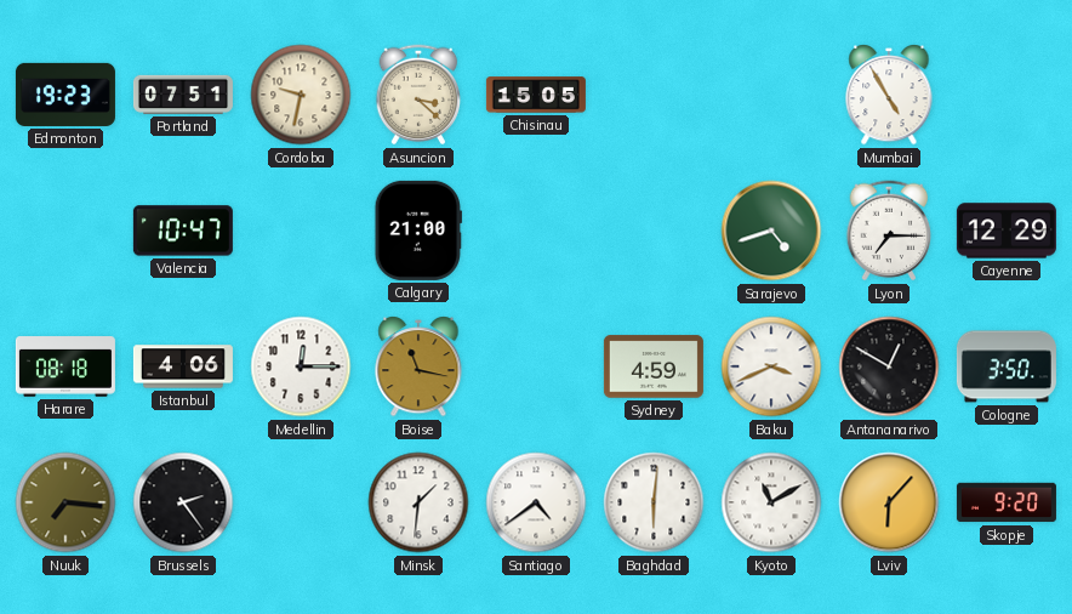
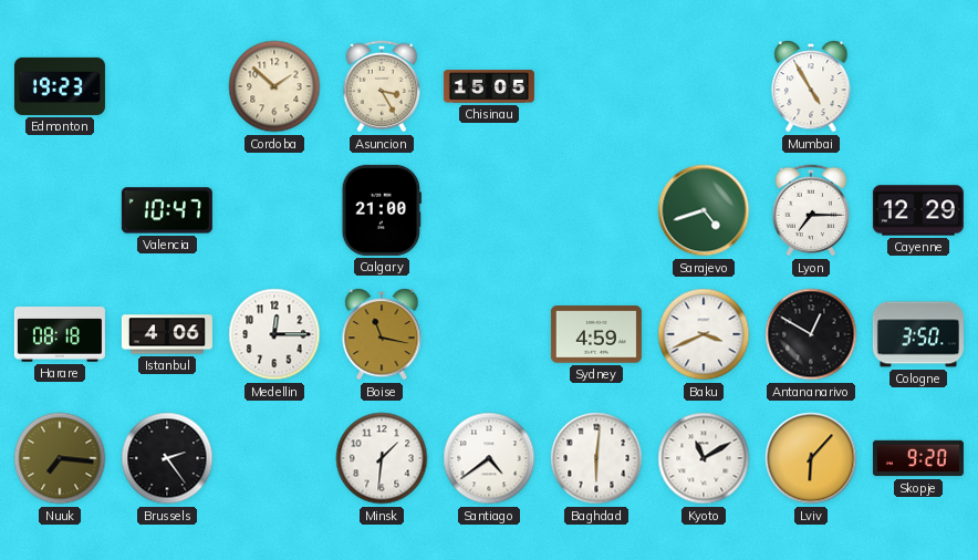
Portland: 07:51 -> none (183, 95)
Cordoba: 9:32 -> 1:52 (274, 86)
Asuncion: 3:22 -> 3:25 (382, 86)
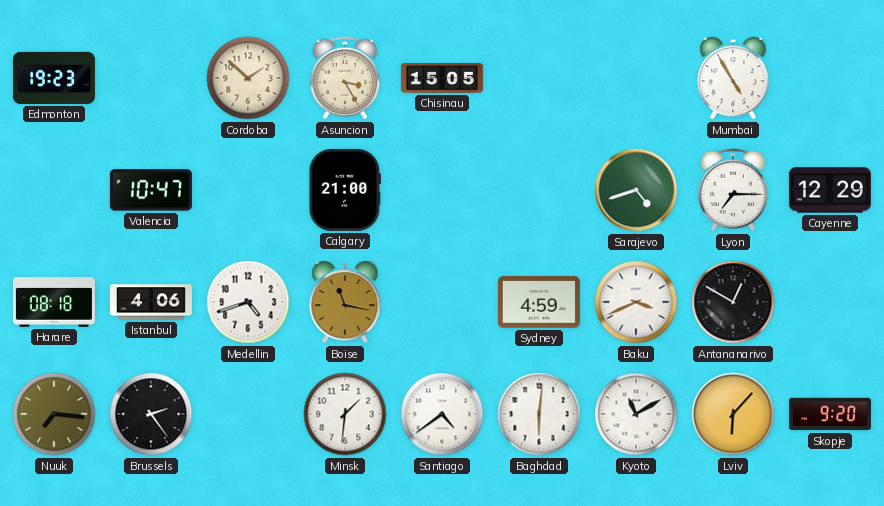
Medellin: 12:15 -> 4:42 (248, 302)
Cologne: 3:50 -> none (918, 334)
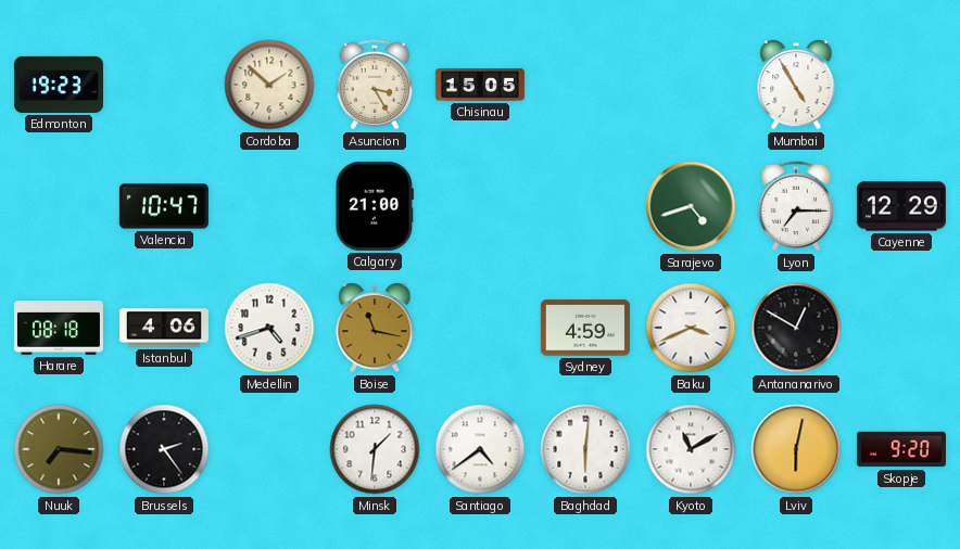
Lviv: 6:07 -> 6:02 (796, 449)
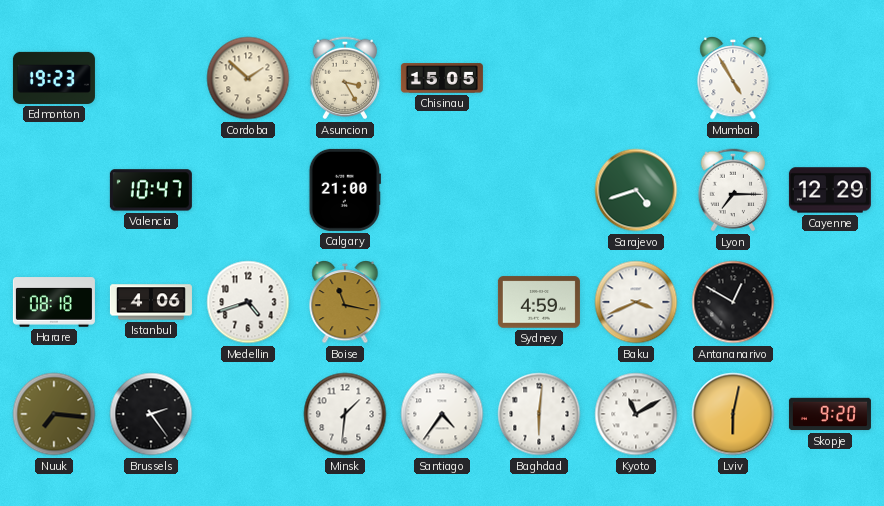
Santiago: 4:39 -> 4:36 (442, 414)
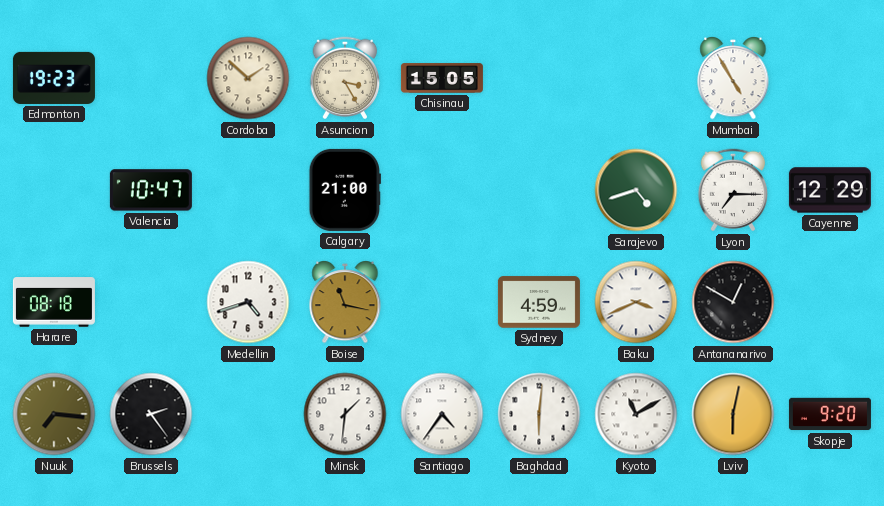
Istanbul: 4:06 -> none (151, 302)
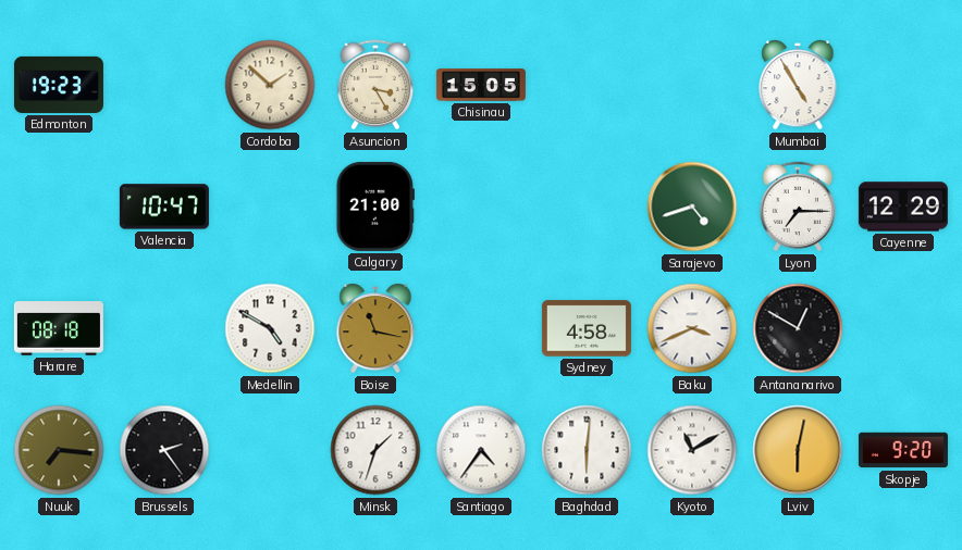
Medellin: 4:42 -> 4:50 (270, 328)
Sydney: 4:59 -> 4:58 (587, 328)
Minsk: 1:31 -> 1:33 (375, 450)
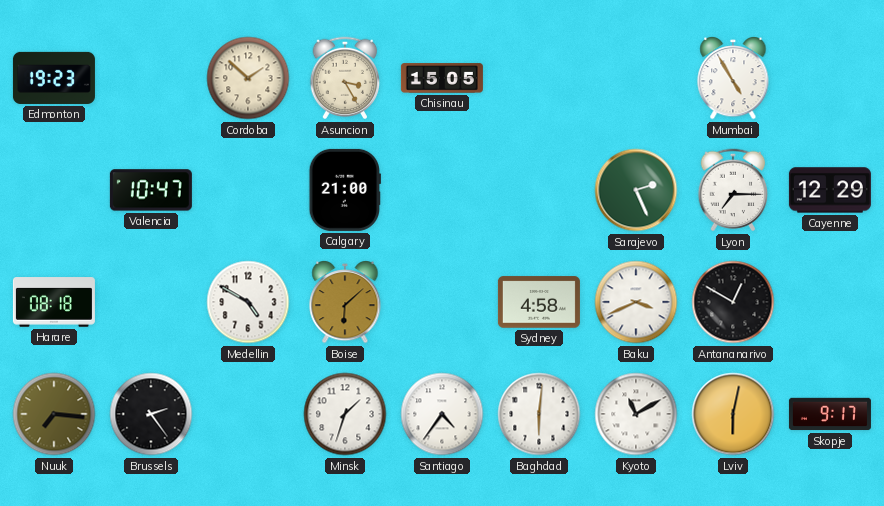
Sarajevo: 4:42 -> 2:26 (636, 190)
Boise: 11:17 -> 6:08 (345, 303)
Skopje: 9:20 -> 9:17 (830, 414)
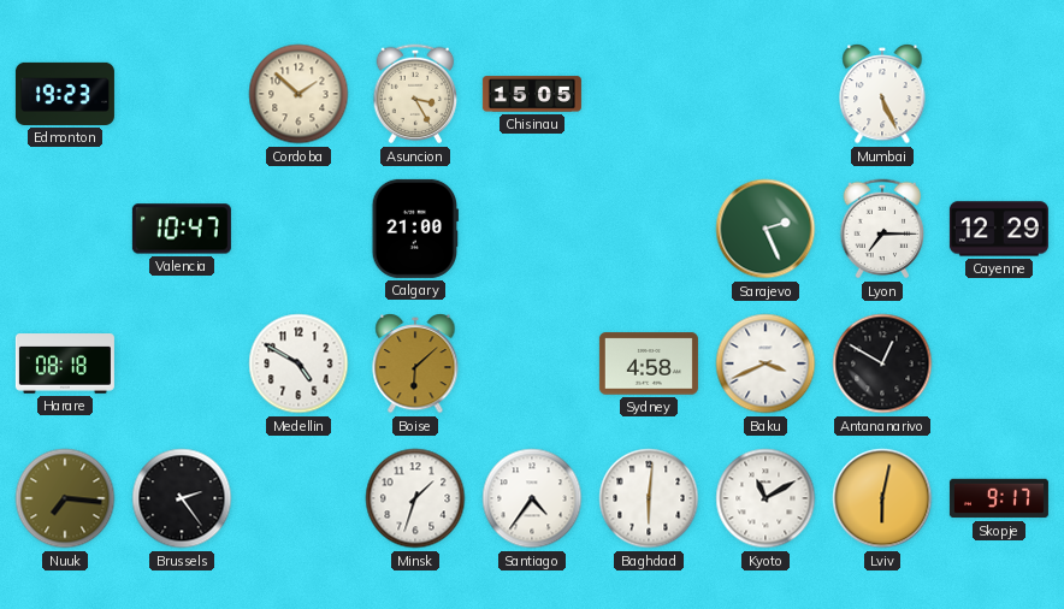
Mumbai: 4:55 -> 5:26 (882, 95)
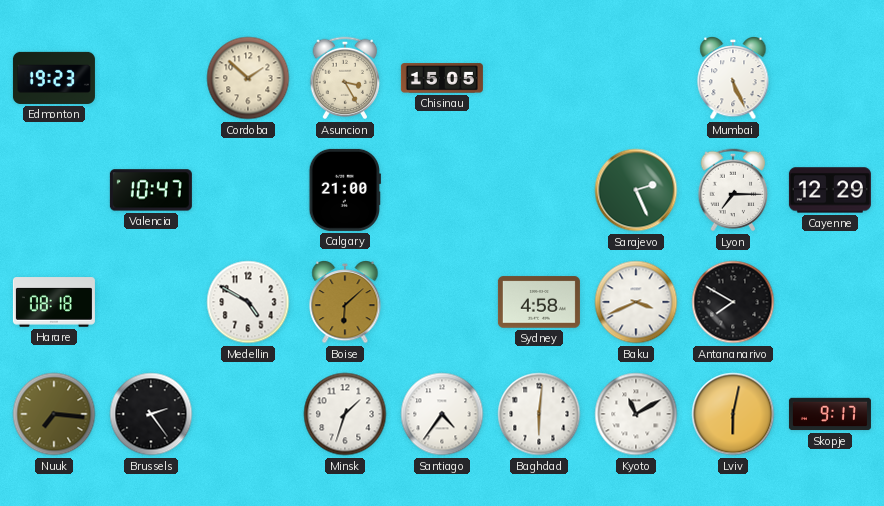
Antananarivo: 12:50 -> 7:50 (733, 302)
